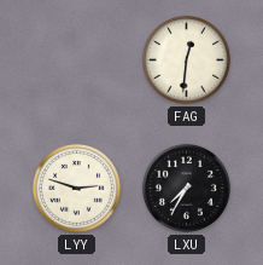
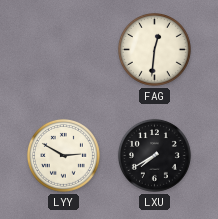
LYY: 2:48 -> 2:50 (63, 155)
LXU: 7:35 -> 7:40 (154, 155)
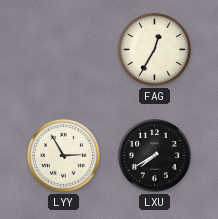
FAG: 12:31 -> 12:35 (154, 49)
LYY: 2:50 -> 2:55 (63, 155)
